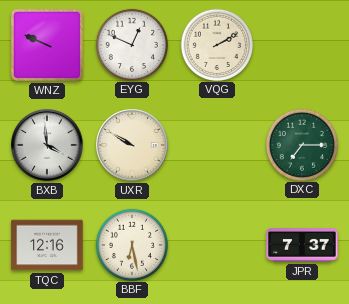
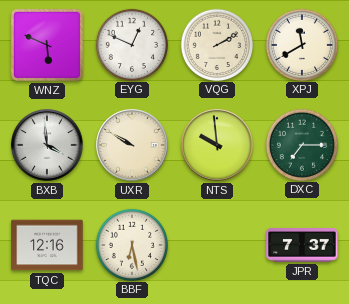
WNZ: 9:49 -> 5:49 (47, 45)
XPJ: none -> 11:40 (301, 44)
NTS: none -> 9:59 (217, 145)
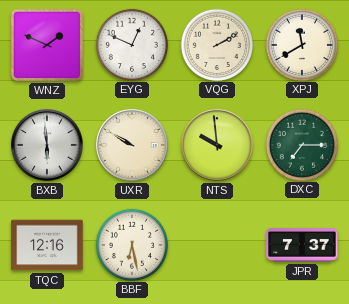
WNZ: 5:49 -> 1:49 (47, 45)
BXB: 3:59 -> 5:59 (47, 145)
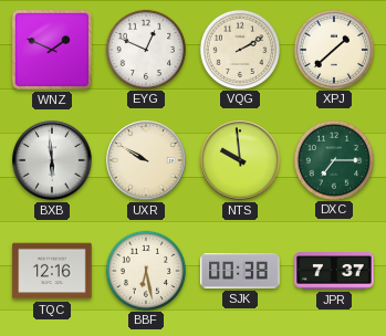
XPJ: 11:40 -> 1:38 (333, 49)
SJK: none -> 00:38 (240, 271)
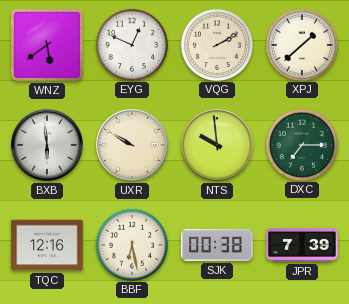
WNZ: 1:49 -> 5:39 (47, 45)
JPR: 7:37 -> 7:39 (302, 246)
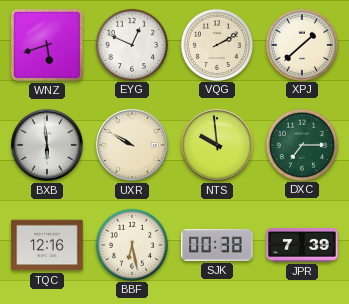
WNZ: 5:39 -> 5:42 (47, 45)
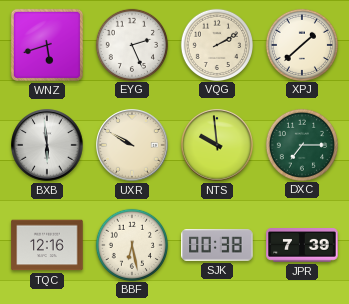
EYG: 12:49 -> 2:26 (131, 44)
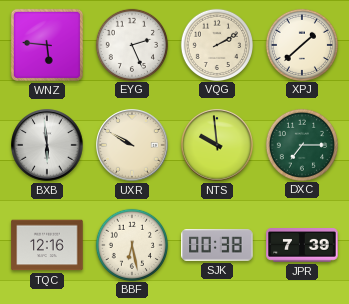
WNZ: 5:42 -> 5:46 (47, 45)
